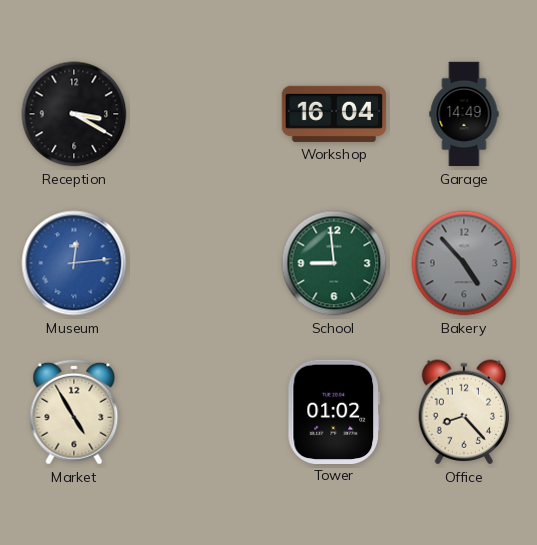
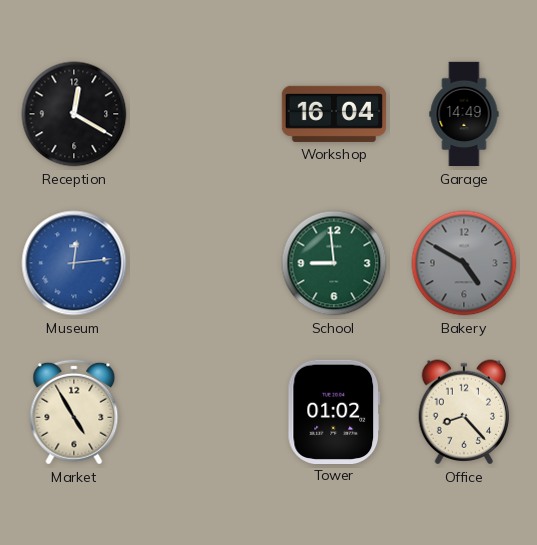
Reception: 3:20 -> 12:20 (74, 114)
Bakery: 4:53 -> 4:50 (464, 263)
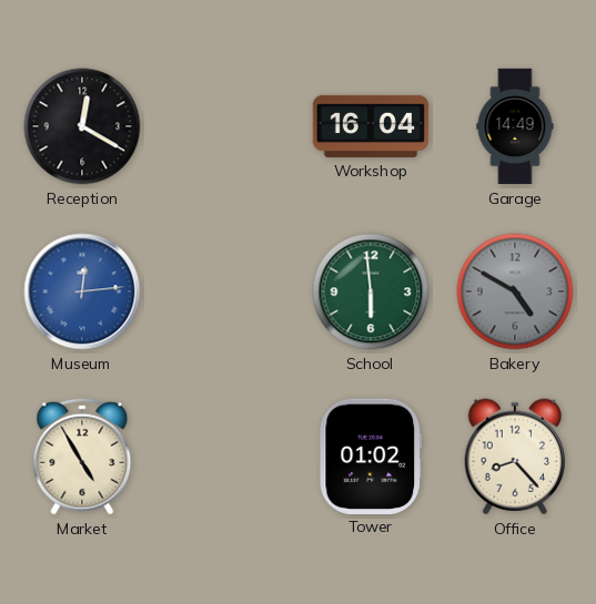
School: 8:59 -> 5:59 (371, 291)
